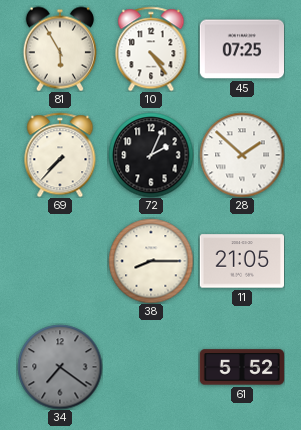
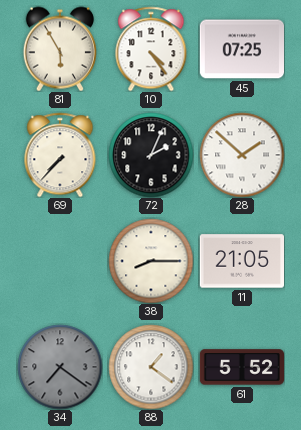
88: none -> 1:21 (151, 367)
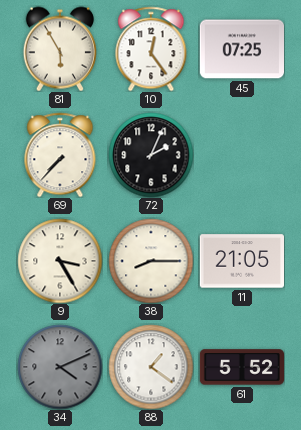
10: 4:24 -> 12:24 (151, 49)
28: 1:52 -> none (242, 155)
9: none -> 3:25 (60, 261)
34: 7:21 -> 4:11 (60, 367)
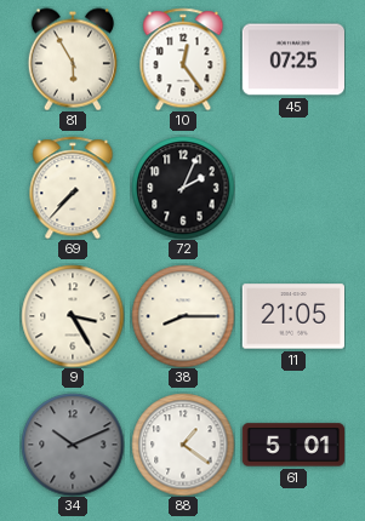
34: 4:11 -> 10:11 (73, 445)
61: 5:52 -> 5:01 (293, 445)
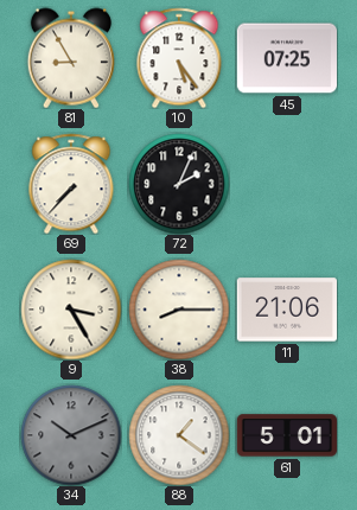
81: 5:55 -> 8:55 (71, 58)
10: 12:24 -> 5:24 (179, 58)
11: 21:05 -> 21:06 (286, 310)
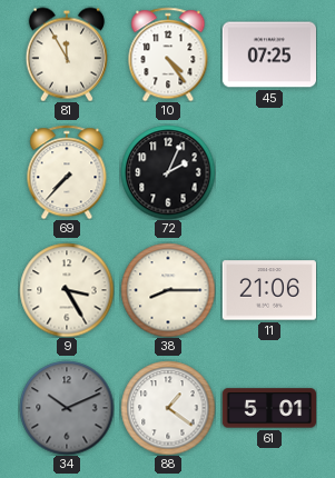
81: 8:55 -> 11:55 (67, 54)
10: 5:24 -> 4:24 (168, 54)
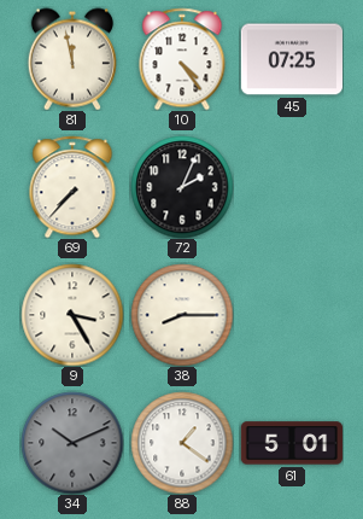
81: 11:55 -> 11:58 (72, 59)
11: 21:06 -> none (268, 290)
